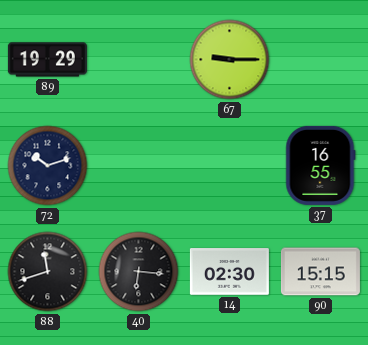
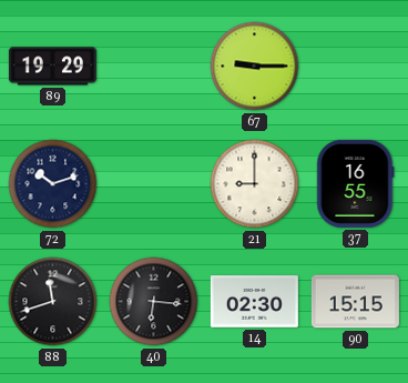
21: none -> 9:00 (255, 184)
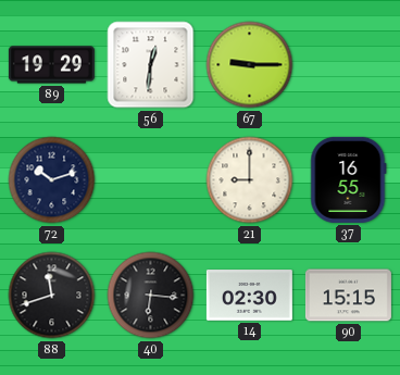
56: none -> 12:31 (151, 65)
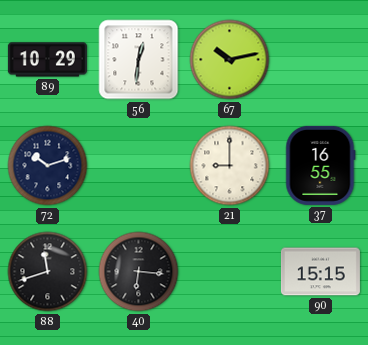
89: 19:29 -> 10:29 (47, 60)
67: 9:15 -> 10:13 (230, 60)
14: 02:30 -> none (249, 296)
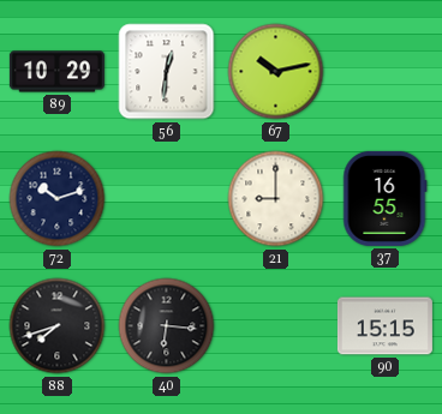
88: 11:42 -> 7:42 (58, 326)
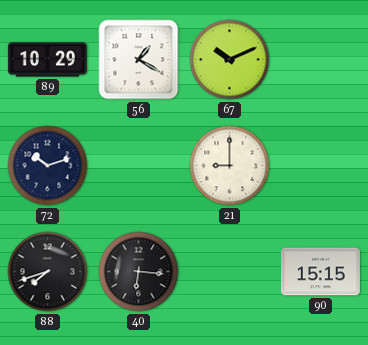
56: 12:31 -> 1:20 (139, 60)
67: 10:13 -> 10:11 (230, 60)
37: 16:55 -> none (386, 198)
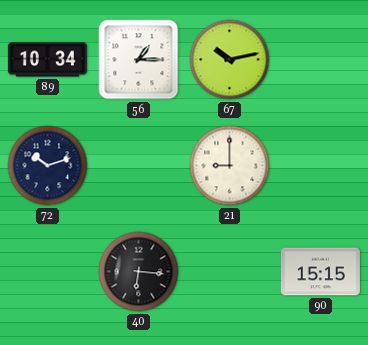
89: 10:29 -> 10:34 (47, 60)
56: 1:20 -> 1:15 (139, 60)
67: 10:11 -> 10:13 (230, 60)
88: 7:42 -> none (48, 272)
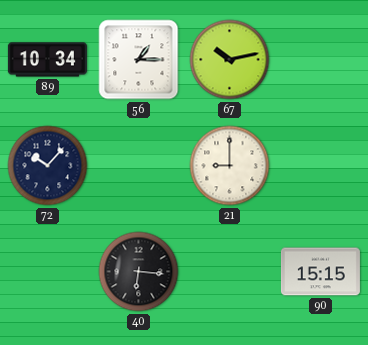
72: 10:12 -> 10:07 (48, 166)
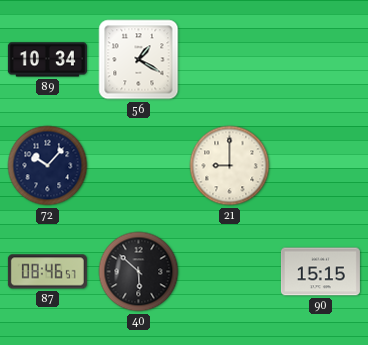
56: 1:15 -> 1:20 (139, 60)
67: 10:13 -> none (230, 60)
87: none -> 08:46 (47, 272)
40: 6:16 -> 5:52 (139, 272)
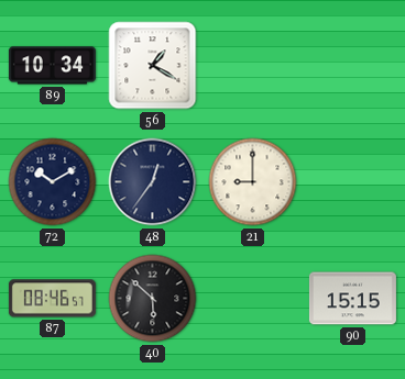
72: 10:07 -> 10:10 (53, 182)
48: none -> 12:36 (153, 182)
